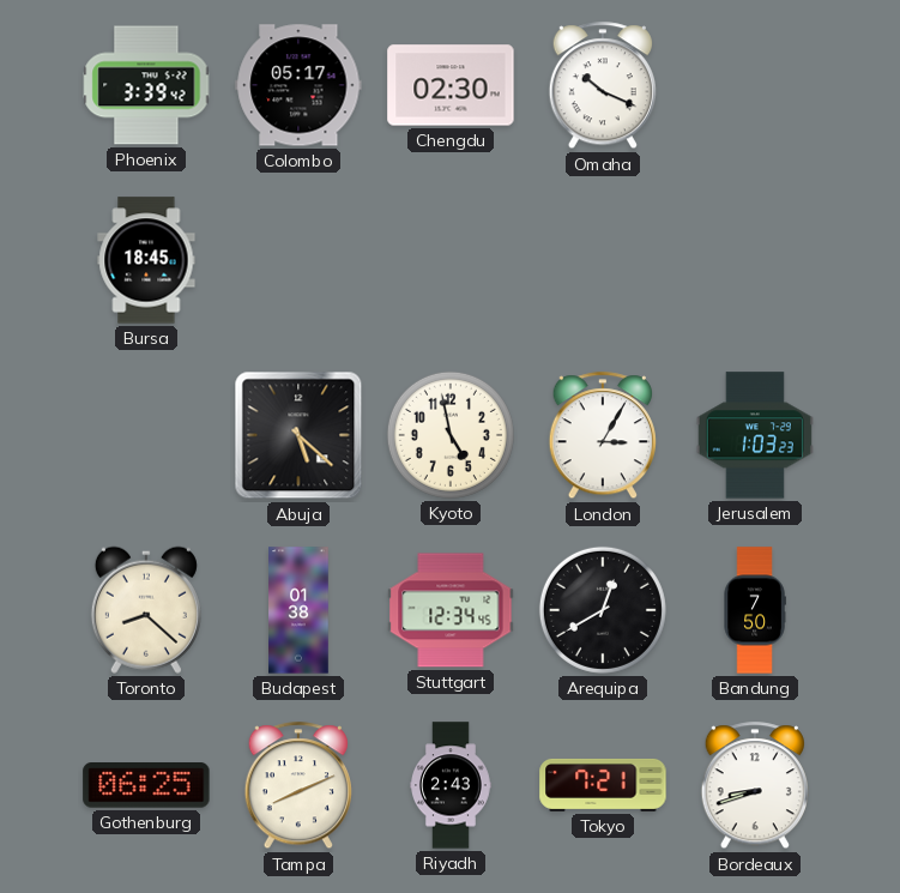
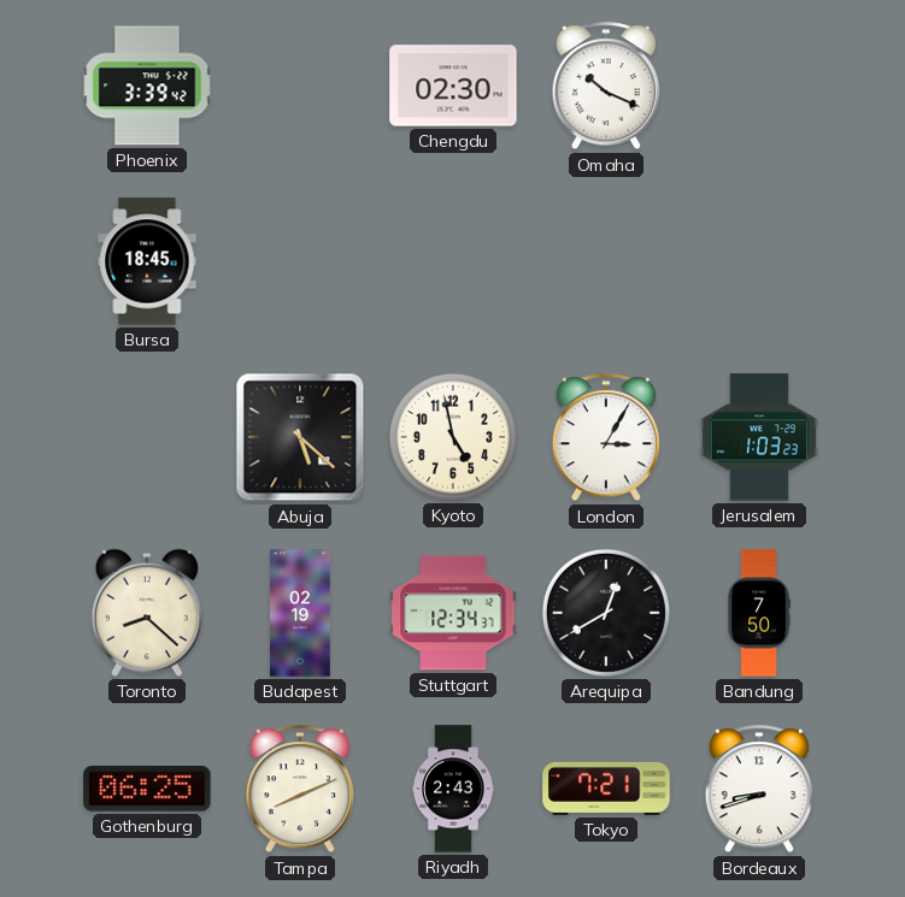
Colombo: 05:17 -> none (298, 85)
Budapest: 01:38 -> 02:19 (300, 613)
Stuttgart: 12:34:45 -> 12:34:37 (453, 613)
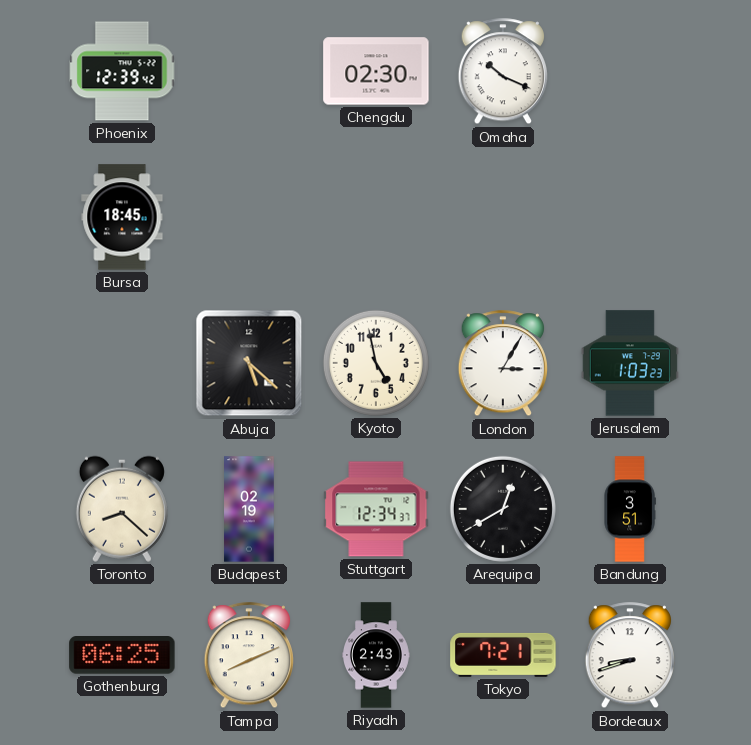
Phoenix: 3:39 -> 12:39 (122, 71)
Bandung: 7:50 -> 3:51 (630, 509)
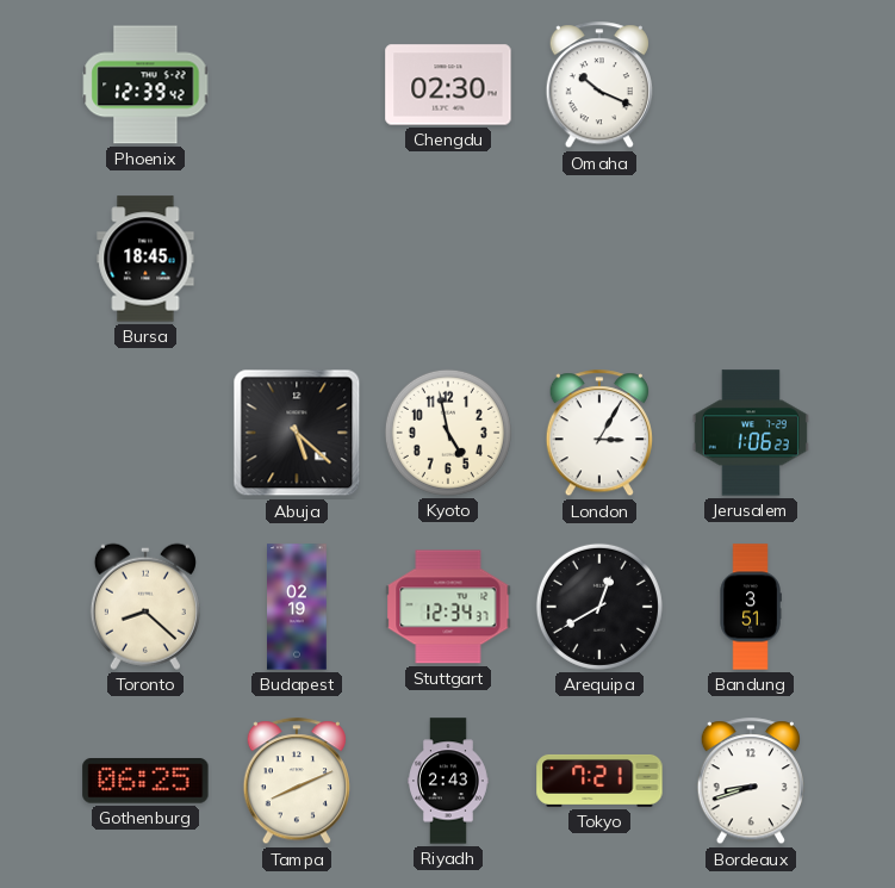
Jerusalem: 1:03 -> 1:06 (751, 433)
